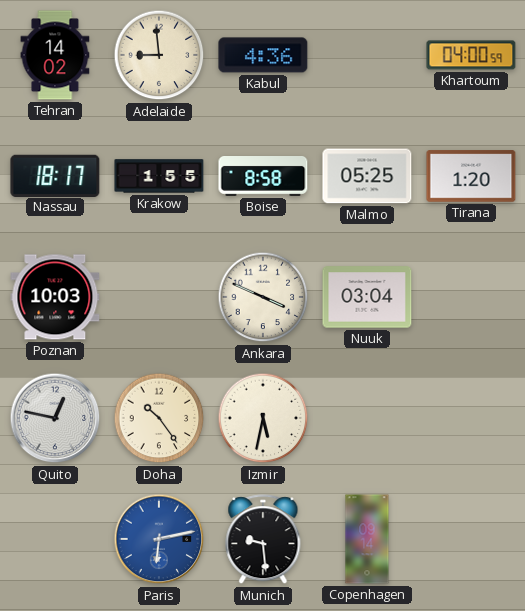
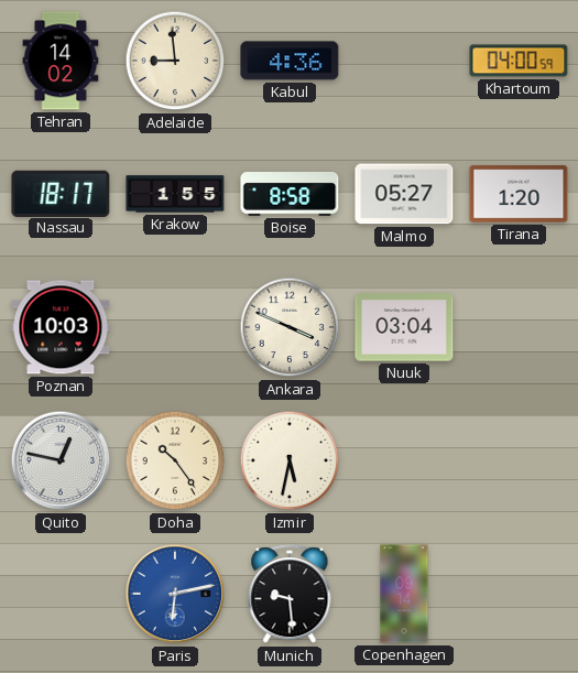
Malmo: 05:25 -> 05:27 (404, 194)
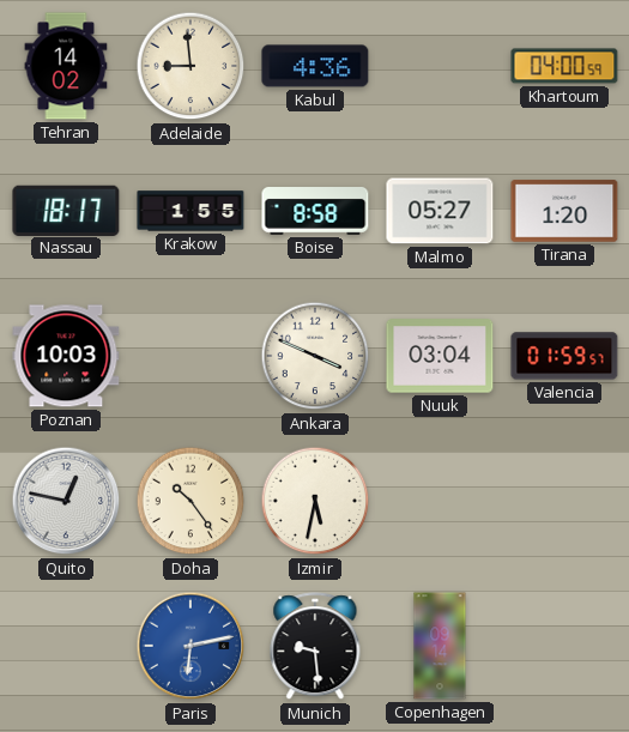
Valencia: none -> 01:59 (564, 356)
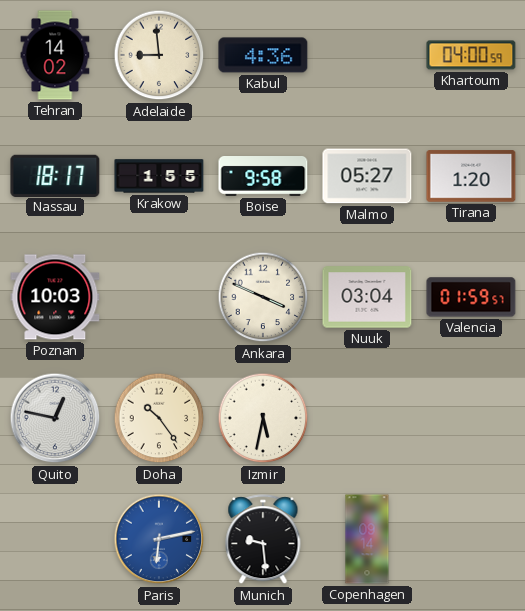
Boise: 8:58 -> 9:58 (263, 177)
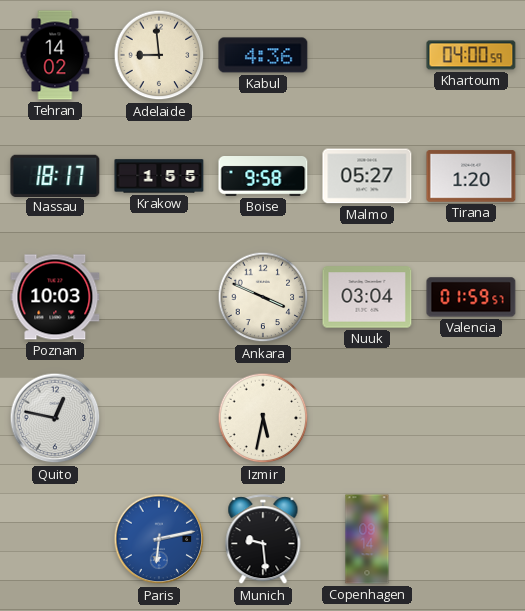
Doha: 10:24 -> none (159, 418)
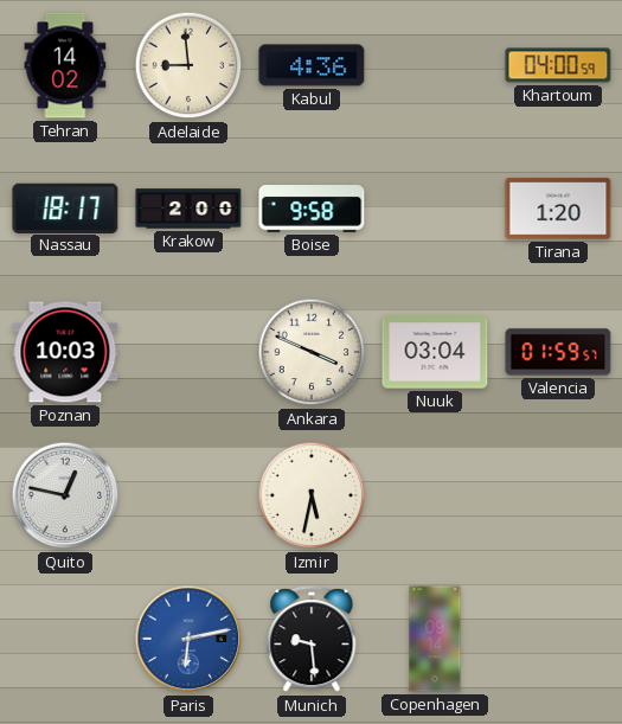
Krakow: 1:55 -> 2:00 (188, 209)
Malmo: 05:27 -> none (367, 176)
